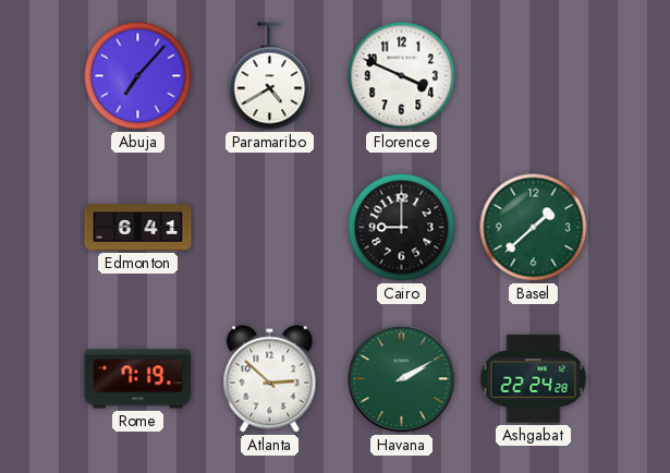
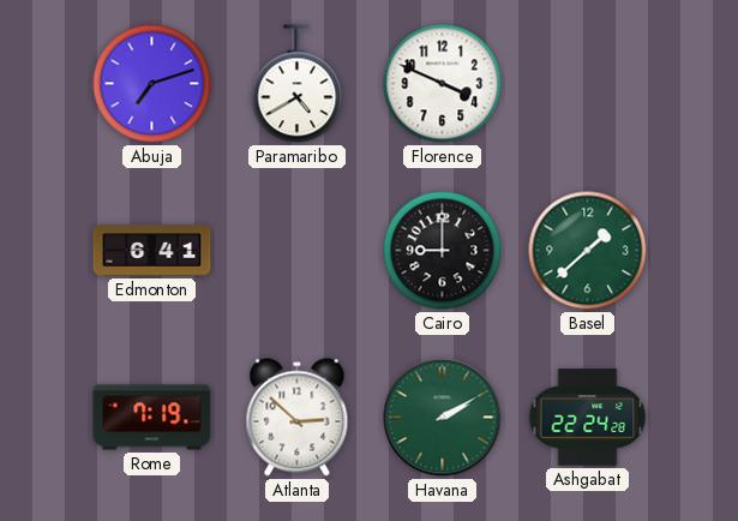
Abuja: 7:07 -> 7:12 (152, 84)
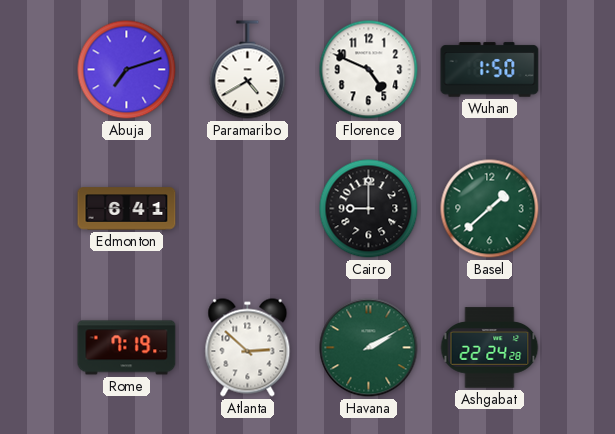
Florence: 3:49 -> 4:49 (369, 70)
Wuhan: none -> 1:50 (490, 70)
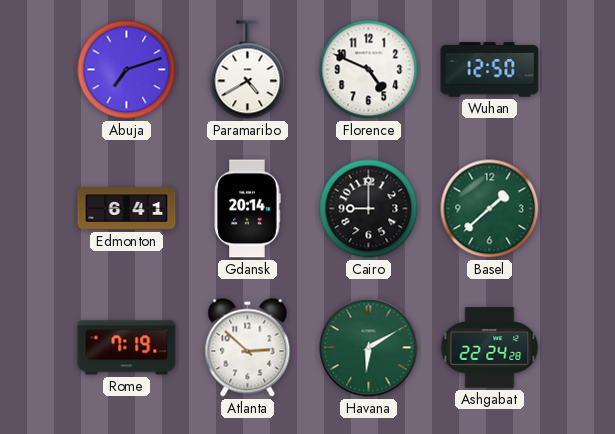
Wuhan: 1:50 -> 12:50 (490, 70)
Gdansk: none -> 20:14 (247, 209)
Havana: 2:10 -> 6:10 (369, 348)
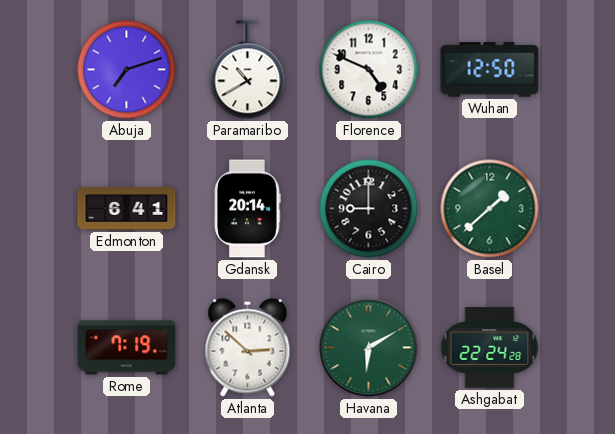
Paramaribo: 4:40 -> 10:40 (248, 70)
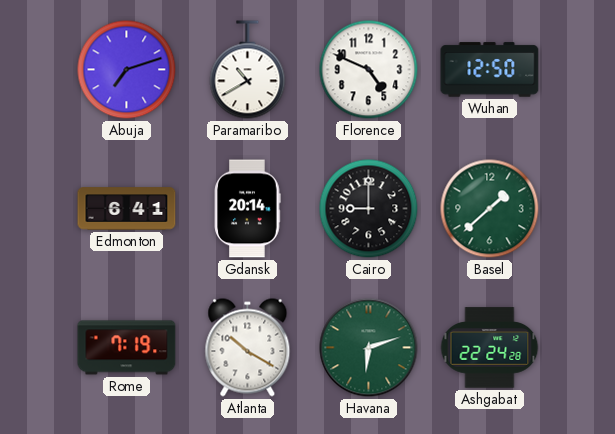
Atlanta: 2:52 -> 10:20 (248, 348)
Havana: 6:10 -> 6:12 (369, 348)
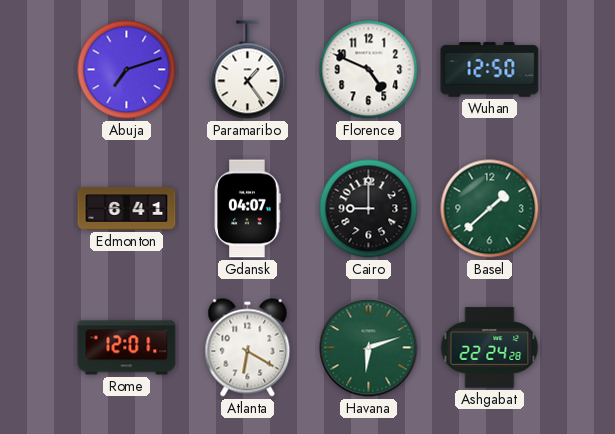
Paramaribo: 10:40 -> 1:24 (248, 70)
Gdansk: 20:14 -> 04:07 (247, 209)
Rome: 7:19 -> 12:01 (127, 348)
Atlanta: 10:20 -> 6:20 (248, 348)
